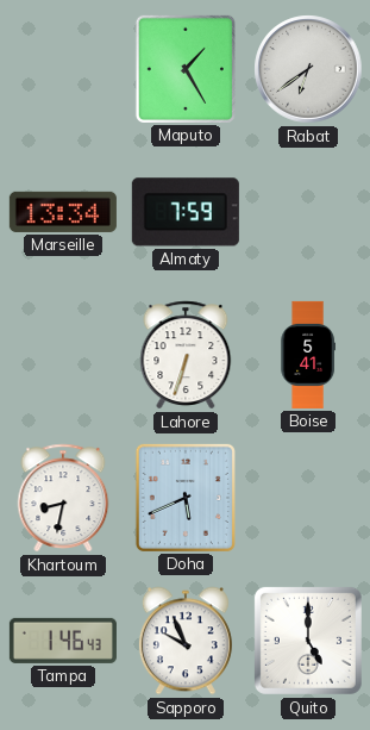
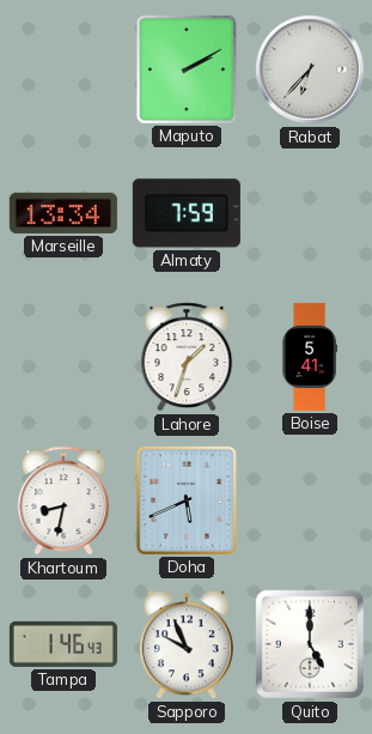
Maputo: 1:25 -> 2:10 (187, 69)
Rabat: 6:39 -> 6:37 (310, 69)
Lahore: 6:33 -> 1:33 (187, 357)
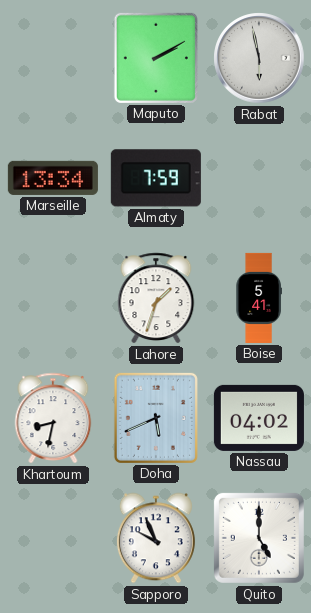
Rabat: 6:37 -> 5:58 (259, 58)
Nassau: none -> 04:02 (259, 418)
Tampa: 1:46 -> none (63, 644)
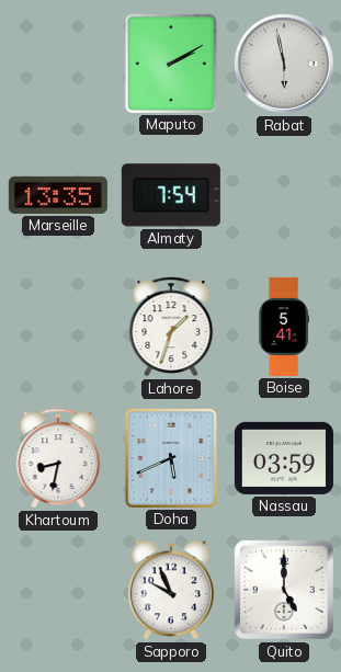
Marseille: 13:34 -> 13:35 (58, 195)
Almaty: 7:59 -> 7:54 (171, 195)
Nassau: 04:02 -> 03:59 (284, 458)
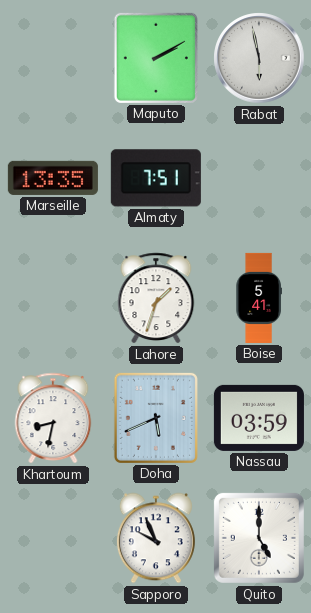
Almaty: 7:54 -> 7:51 (156, 178)
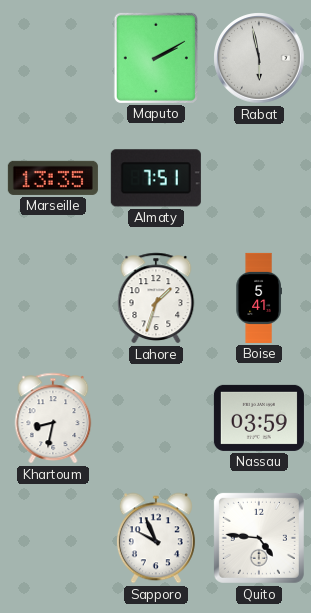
Doha: 5:41 -> none (156, 418)
Quito: 5:00 -> 4:46 (259, 538)
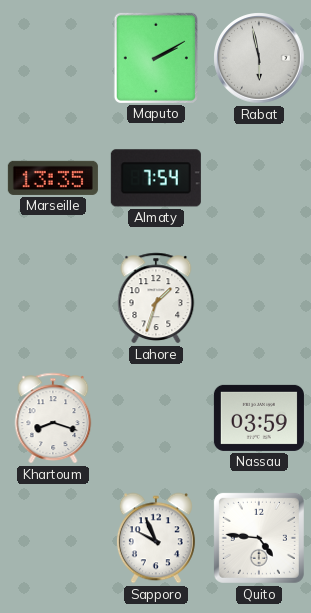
Almaty: 7:51 -> 7:54 (156, 178)
Boise: 5:41 -> none (259, 298)
Khartoum: 8:32 -> 8:18 (53, 418)
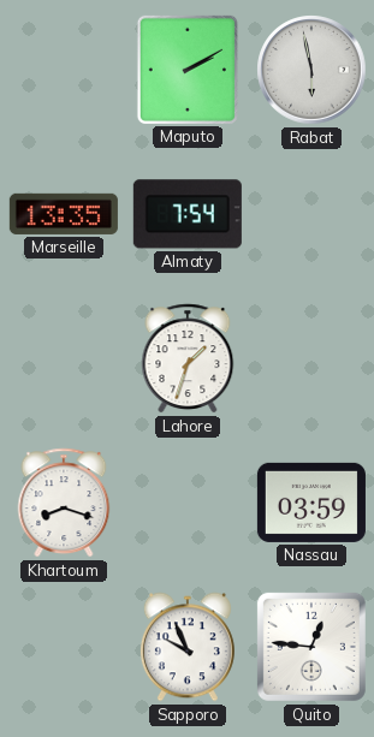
Quito: 4:46 -> 12:46 (311, 647)
